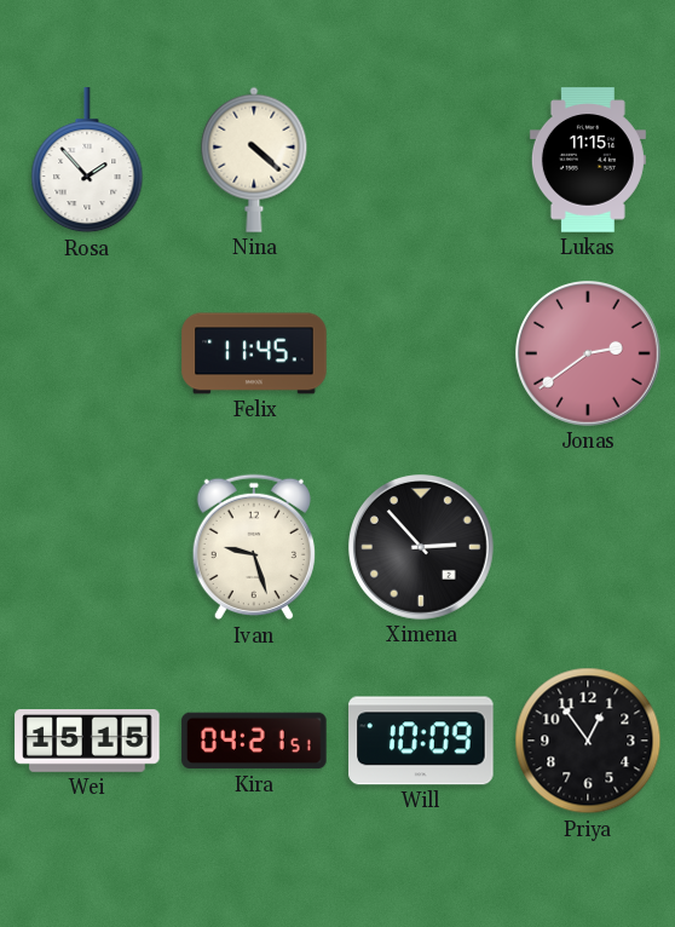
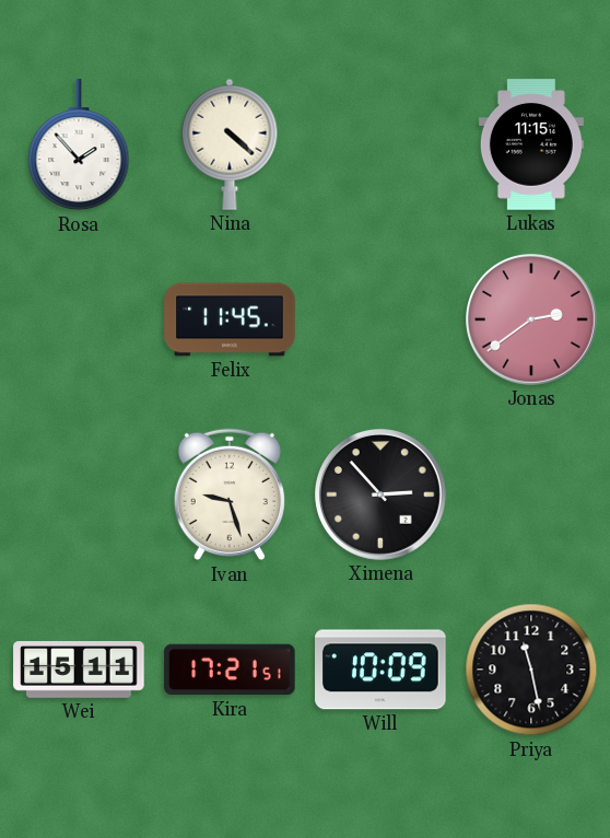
Wei: 15:15 -> 15:11 (79, 671)
Kira: 04:21 -> 17:21 (230, 670)
Priya: 12:54 -> 11:28 (531, 670)
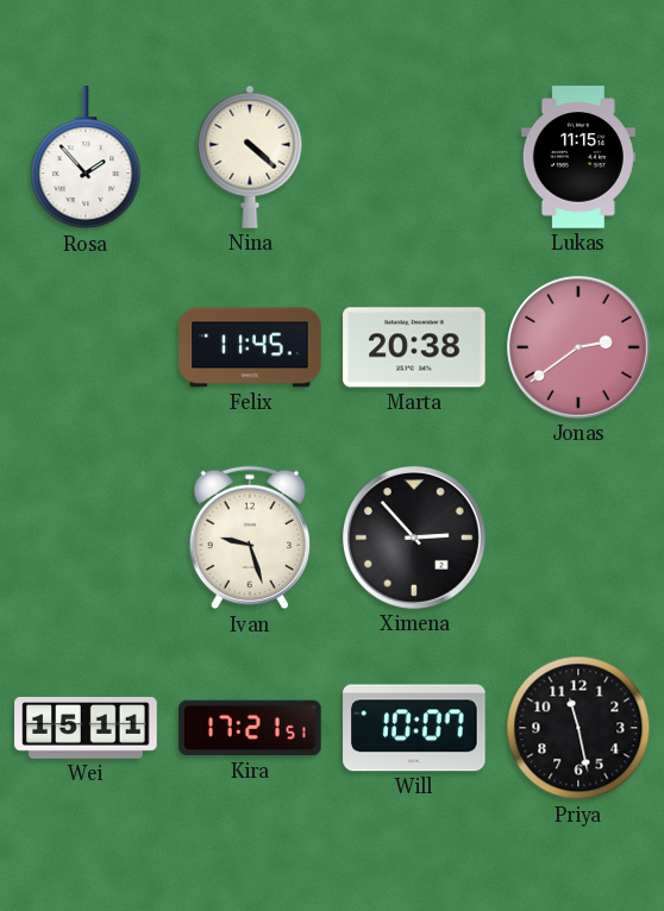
Marta: none -> 20:38 (414, 347)
Will: 10:09 -> 10:07 (414, 728)
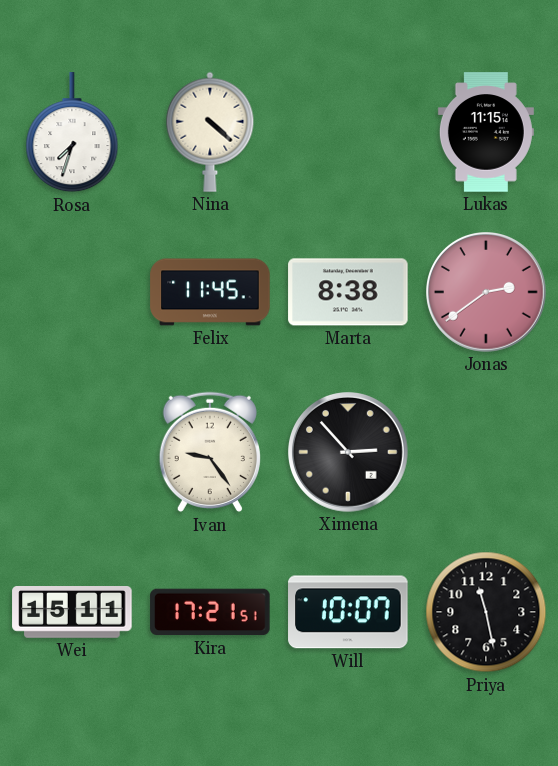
Rosa: 1:53 -> 7:33 (72, 133)
Marta: 20:38 -> 8:38 (348, 292)
Ivan: 9:27 -> 9:24 (210, 452)
